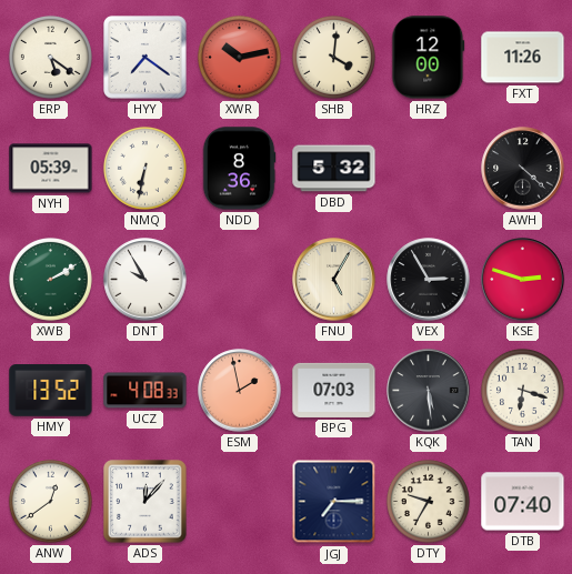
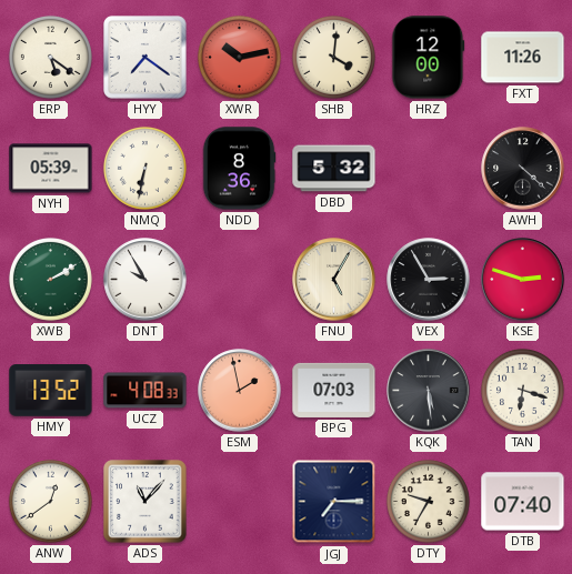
ADS: 12:07 -> 11:07 (145, 502)
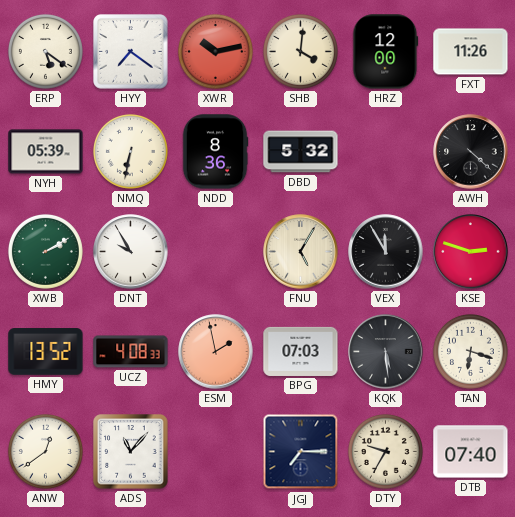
VEX: 2:55 -> 11:55 (386, 252)
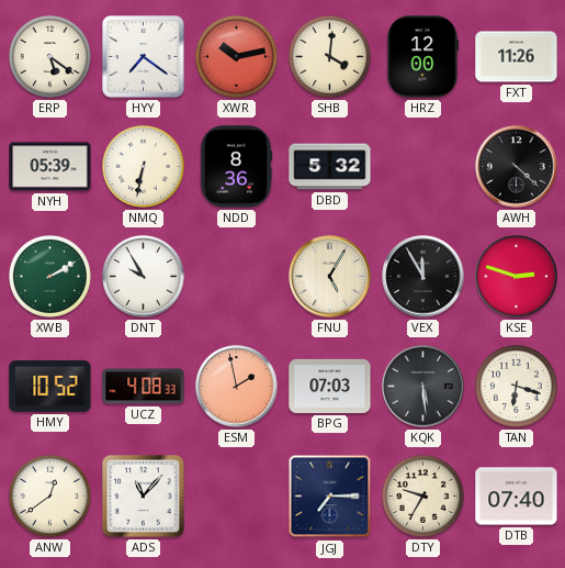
HMY: 13:52 -> 10:52 (50, 387)
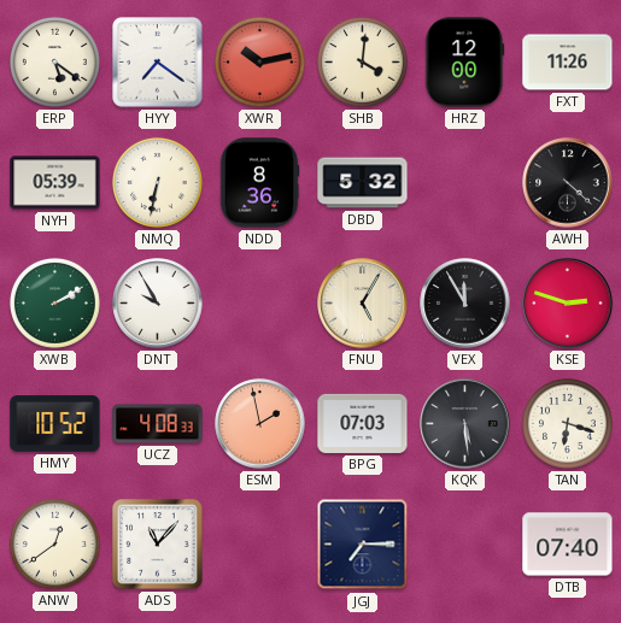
DTY: 9:35 -> none (422, 495)
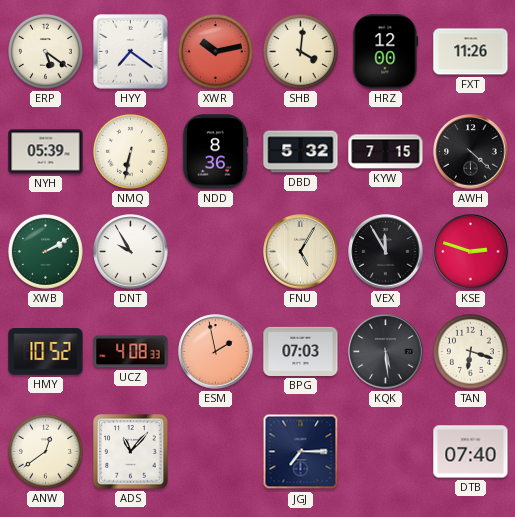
KYW: none -> 7:15 (386, 152)
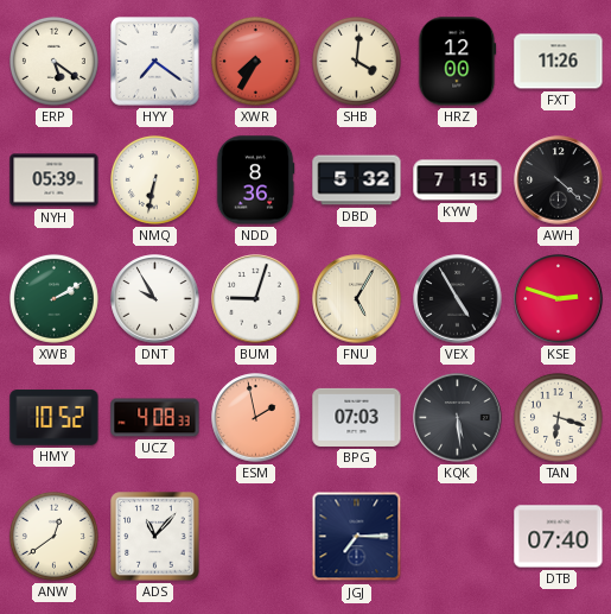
XWR: 10:13 -> 7:35 (255, 61)
BUM: none -> 9:03 (256, 299)
VEX: 11:55 -> 4:55 (458, 299)
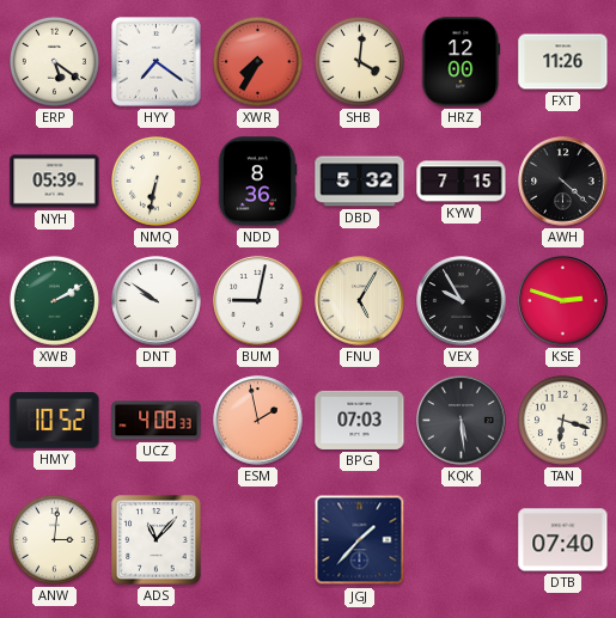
DNT: 9:55 -> 9:51 (157, 301)
BUM: 9:03 -> 9:02 (258, 301)
VEX: 4:55 -> 9:55 (462, 301)
ANW: 12:39 -> 3:01 (54, 539)
JGJ: 7:15 -> 1:37 (360, 540)
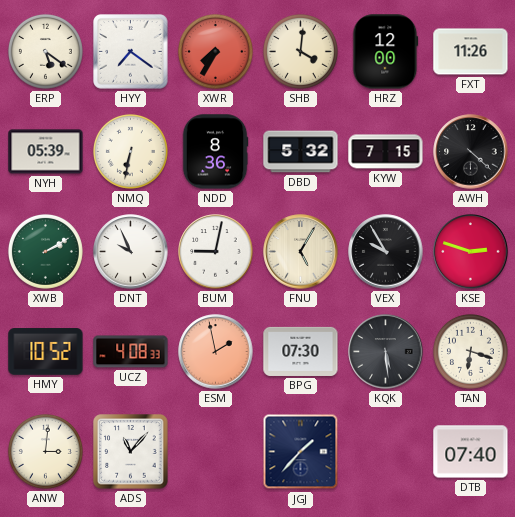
DNT: 9:51 -> 9:56 (131, 252)
BPG: 07:03 -> 07:30 (301, 351)
